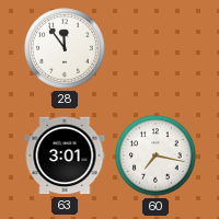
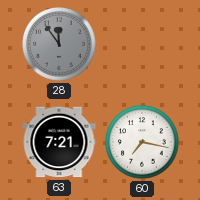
28 dial: white -> grey (59, 44)
63: 3:01 -> 7:21 (59, 142)
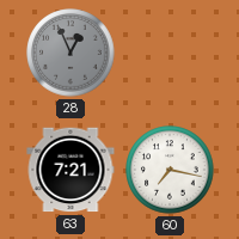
28: 11:54 -> 12:56 (71, 53)
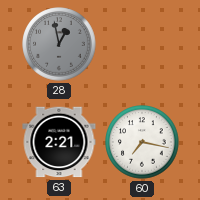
28: 12:56 -> 12:58 (59, 44)
63: 7:21 -> 2:21 (59, 142)
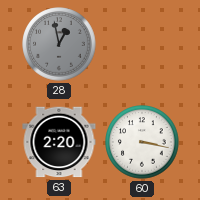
63: 2:21 -> 2:20 (59, 142)
60: 7:17 -> 3:17 (142, 142)
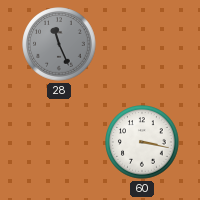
28: 12:58 -> 11:26 (59, 44)
63: 2:20 -> none (59, 142)
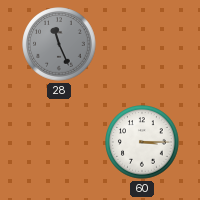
60: 3:17 -> 3:15 (142, 142)
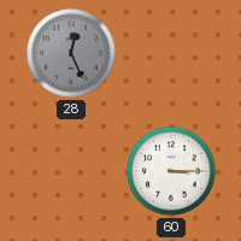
28: 11:26 -> 12:26 (71, 53)
